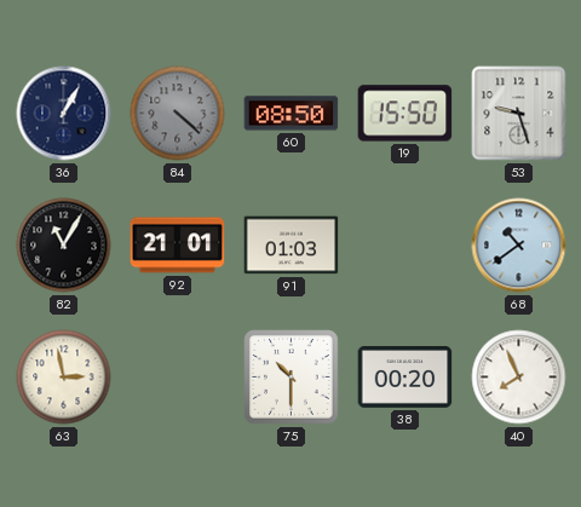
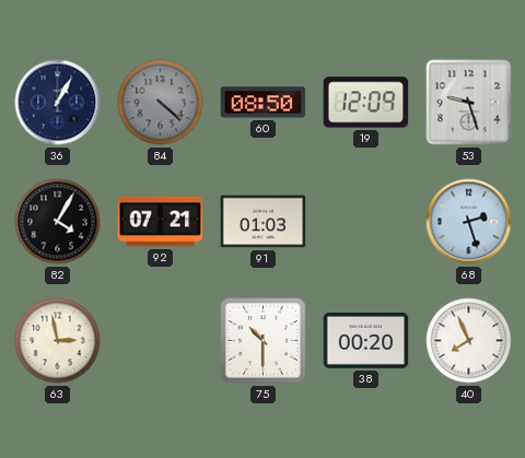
19: 15:50 -> 12:09 (366, 103)
82: 11:05 -> 4:05 (58, 222)
92: 21:01 -> 07:21 (161, 222)
68: 10:39 -> 2:27 (469, 222)
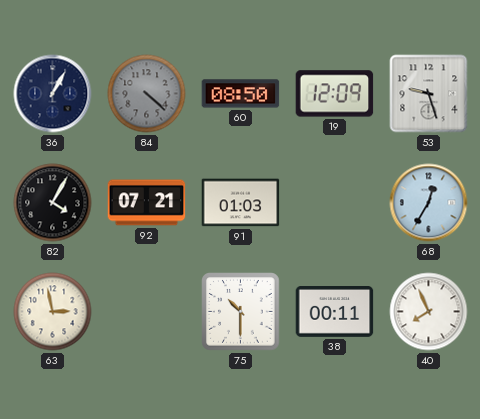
68: 2:27 -> 12:35 (429, 203)
38: 00:20 -> 00:11 (335, 312)
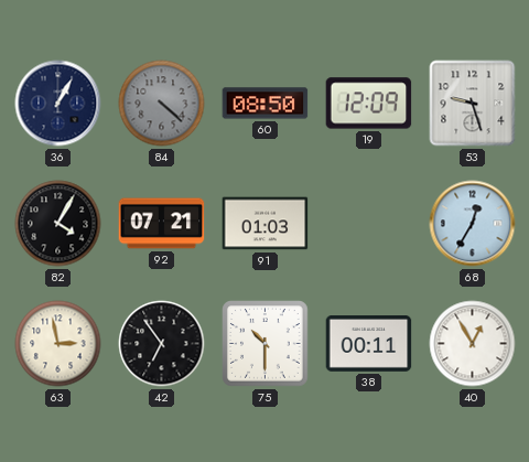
42: none -> 6:54 (162, 344)
40: 7:56 -> 12:55 (473, 344)
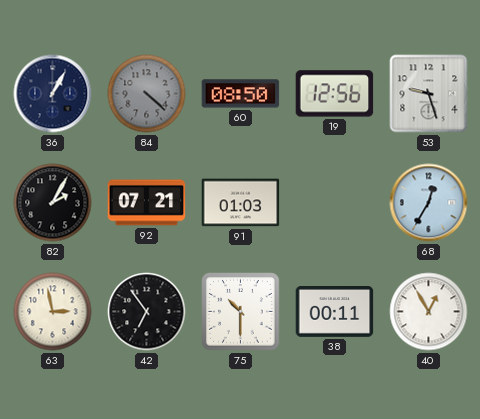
19: 12:09 -> 12:56 (335, 94)
82: 4:05 -> 2:05 (53, 203)
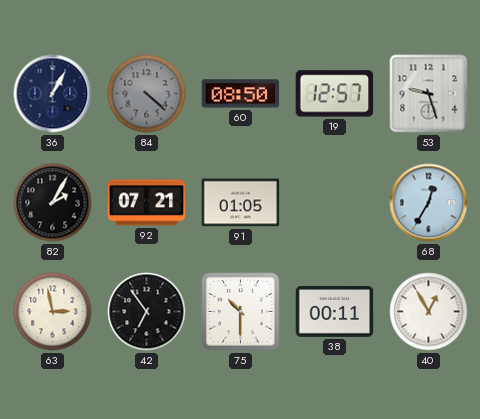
19: 12:56 -> 12:57 (335, 94)
91: 01:03 -> 01:05 (241, 203)
